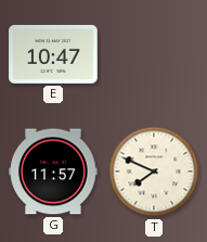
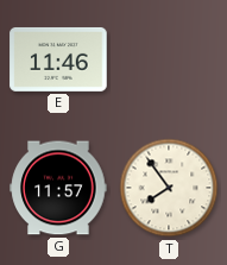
E: 10:47 -> 11:46 (58, 59)
T: 7:49 -> 7:54 (169, 188)
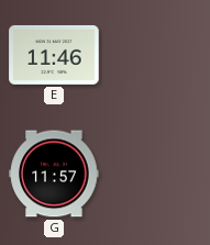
T: 7:54 -> none (169, 188)
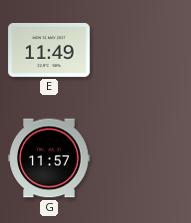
E: 11:46 -> 11:49 (49, 50)
